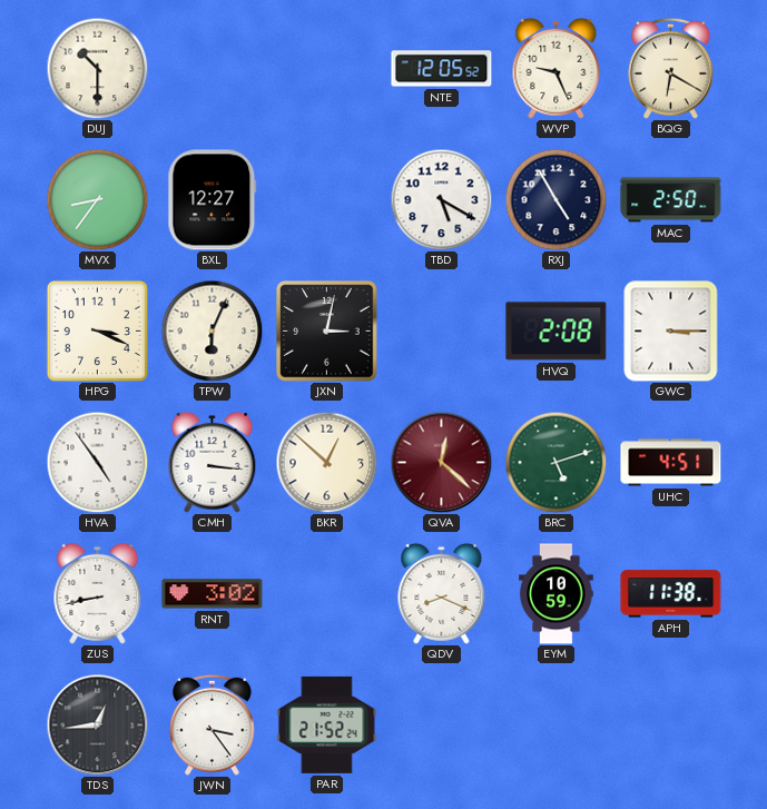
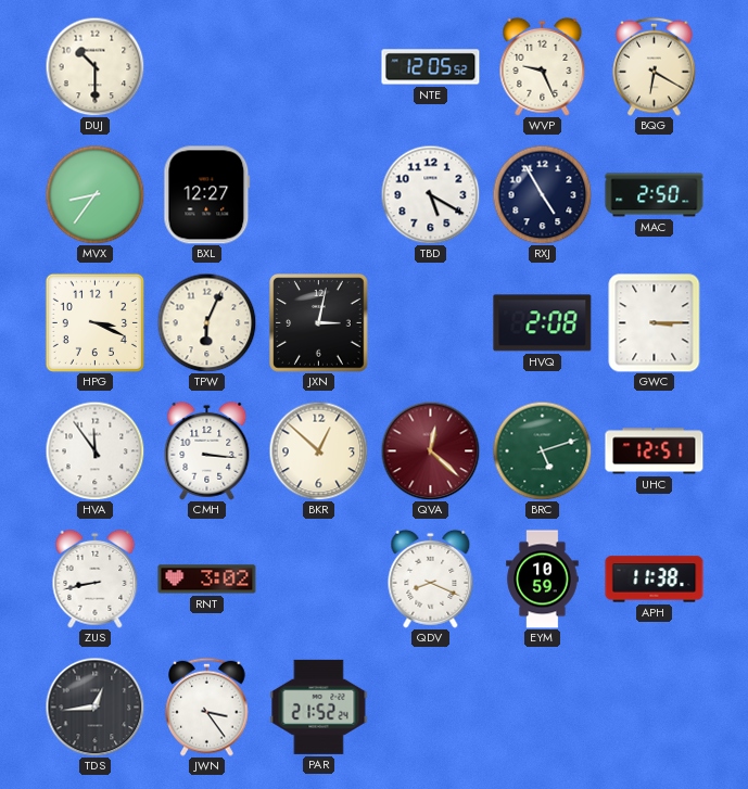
HVA: 4:54 -> 11:54 (94, 450)
UHC: 4:51 -> 12:51 (655, 451)
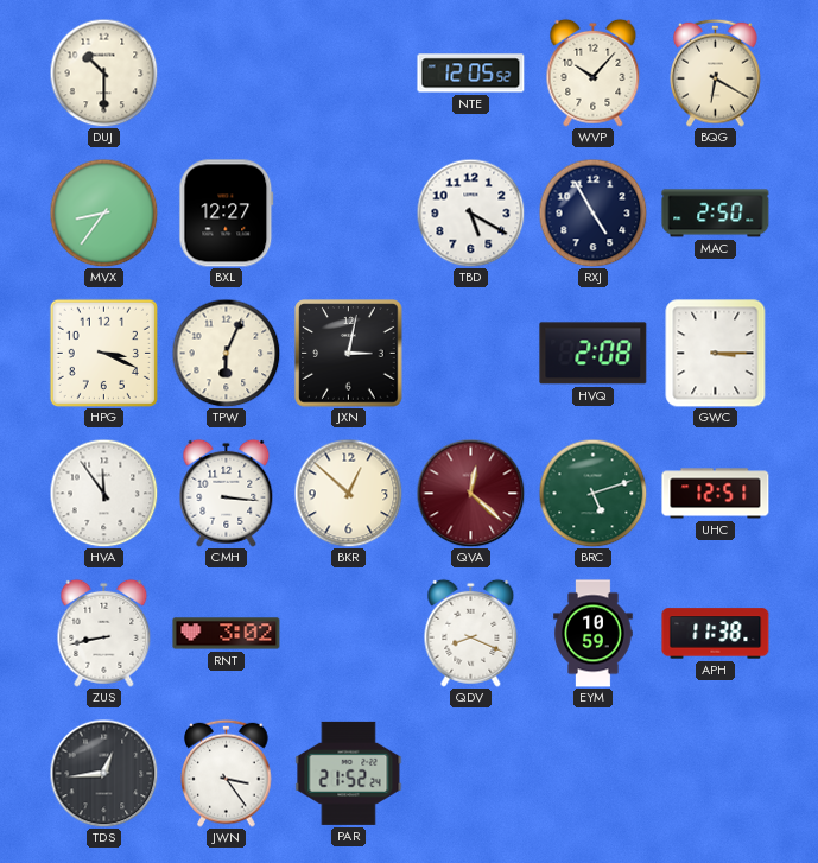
WVP: 9:26 -> 10:07 (594, 72)
